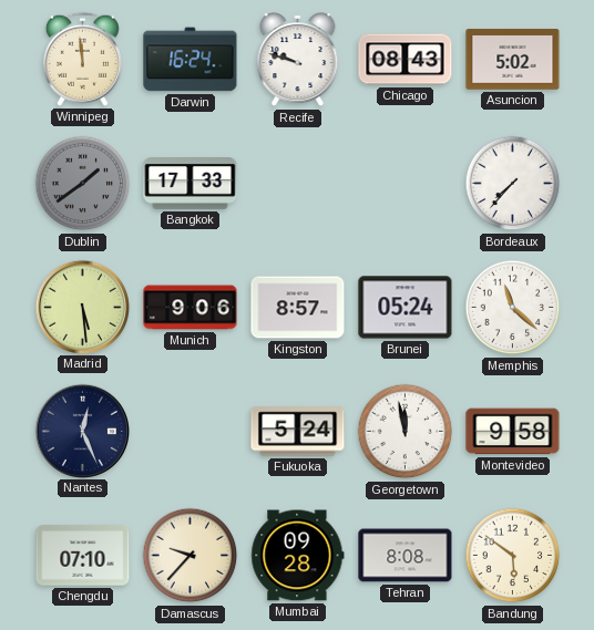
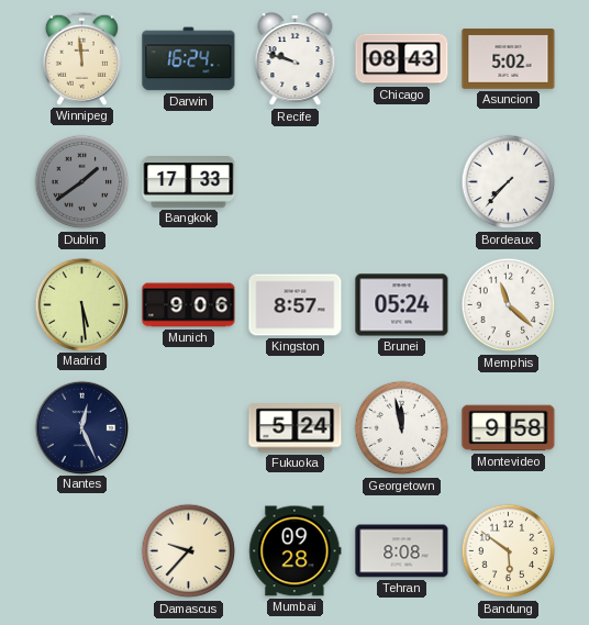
Chengdu: 07:10 -> none (83, 556)
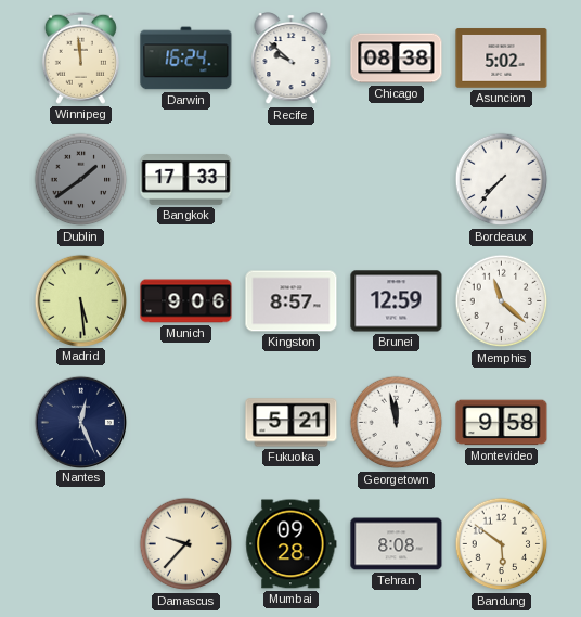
Recife: 9:48 -> 9:52 (292, 59)
Chicago: 08:43 -> 08:38 (397, 59)
Brunei: 05:24 -> 12:59 (397, 301)
Fukuoka: 5:24 -> 5:21 (292, 423)
